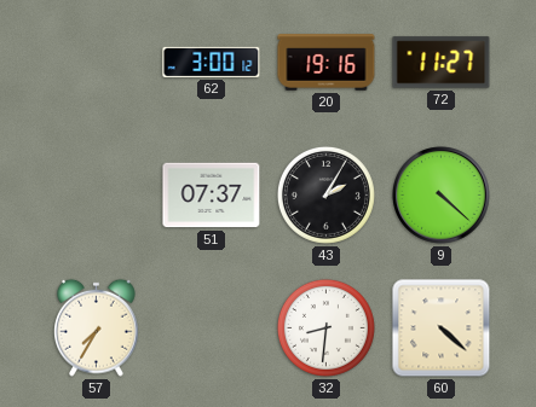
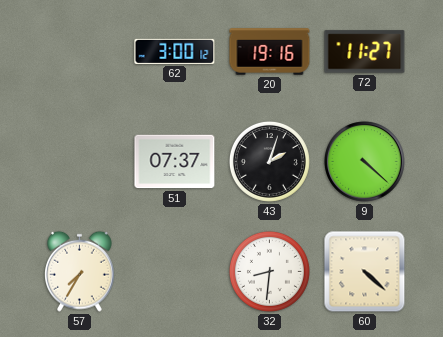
43: 2:05 -> 2:03 (269, 161)
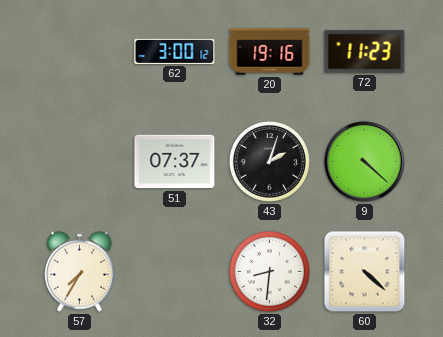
72: 11:27 -> 11:23 (365, 52)
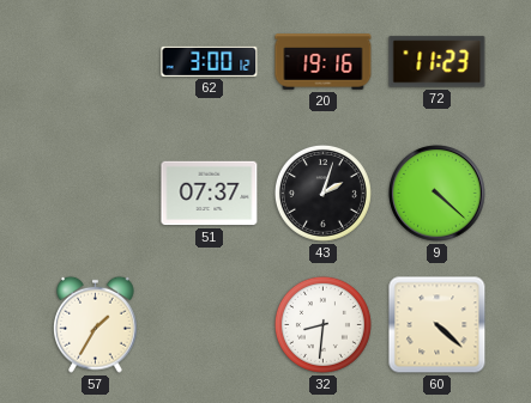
57: 7:35 -> 1:35 (96, 324)
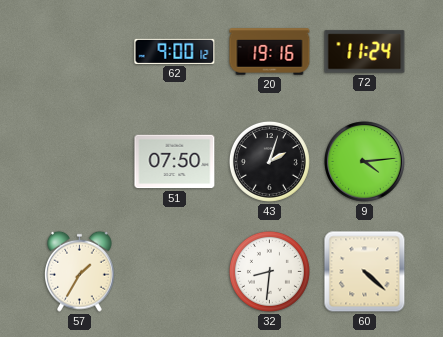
62: 3:00 -> 9:00 (175, 51)
72: 11:23 -> 11:24 (365, 52)
51: 07:37 -> 07:50 (175, 162)
9: 4:22 -> 4:14 (365, 162)
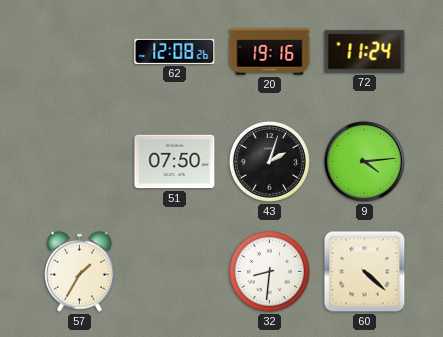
62: 9:00 -> 12:08 (175, 51)
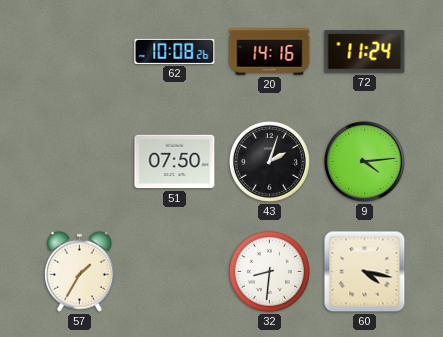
62: 12:08 -> 10:08 (175, 51)
20: 19:16 -> 14:16 (270, 52)
60: 4:22 -> 4:17 (365, 272)
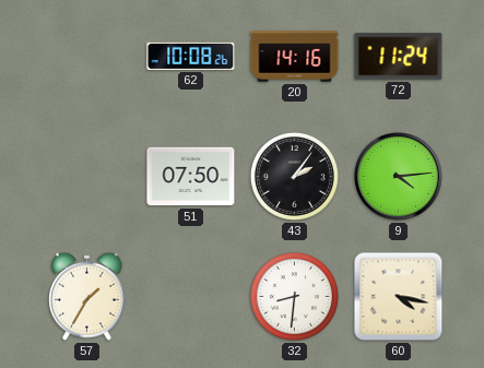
43: 2:03 -> 2:06 (294, 176)
